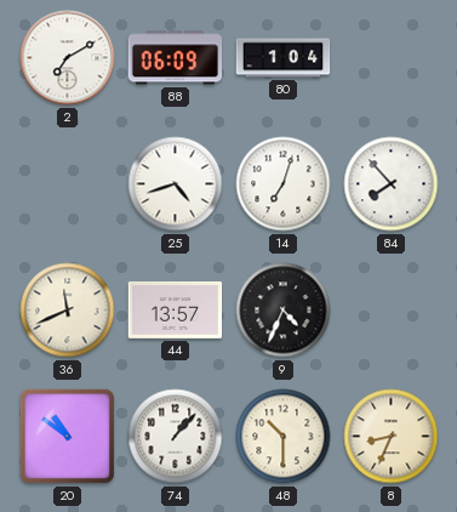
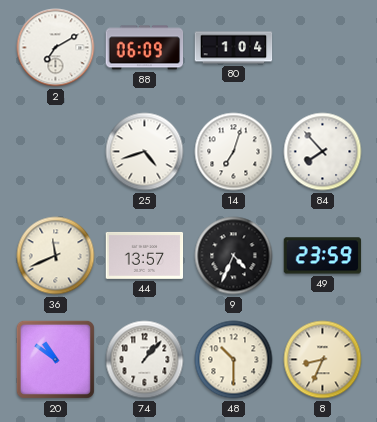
49: none -> 23:59 (323, 256)
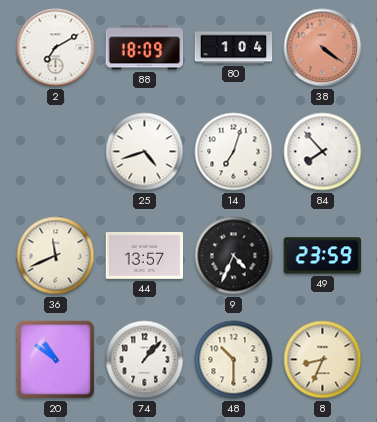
88: 06:09 -> 18:09 (145, 48)
38: none -> 4:21 (323, 48)
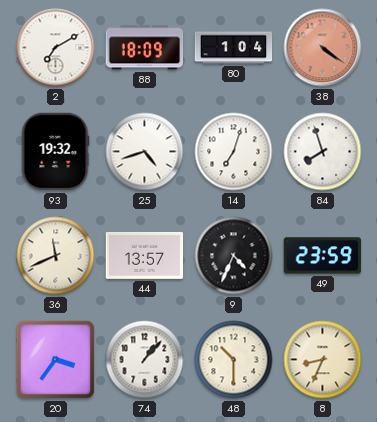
93: none -> 19:32 (55, 152)
84: 7:53 -> 7:57 (323, 152)
20: 10:51 -> 3:36 (55, 359)
